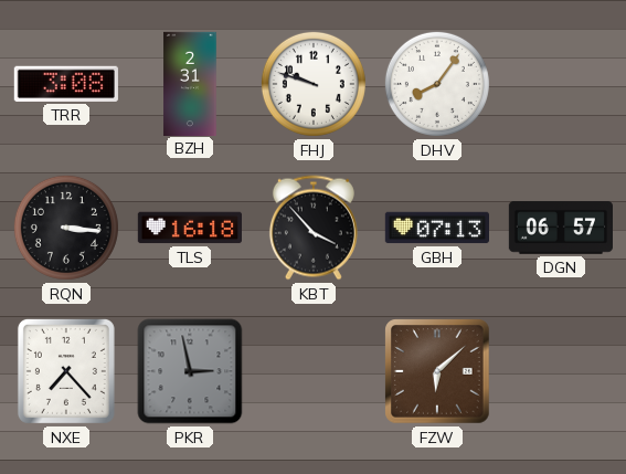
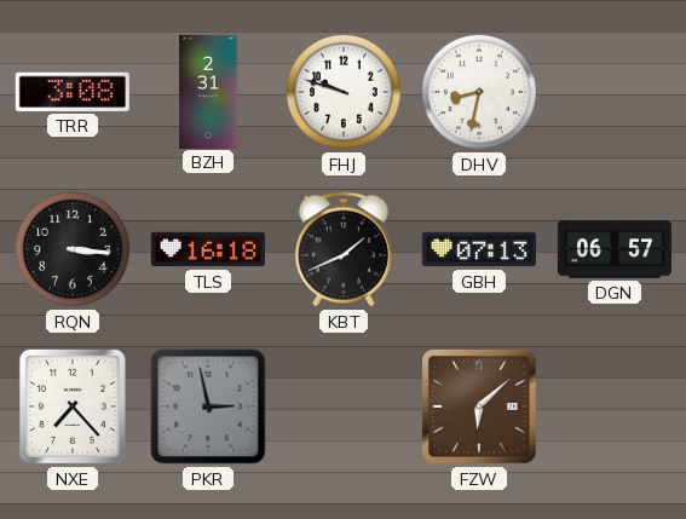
DHV: 8:06 -> 8:32 (479, 92)
KBT: 3:53 -> 1:41 (344, 249)
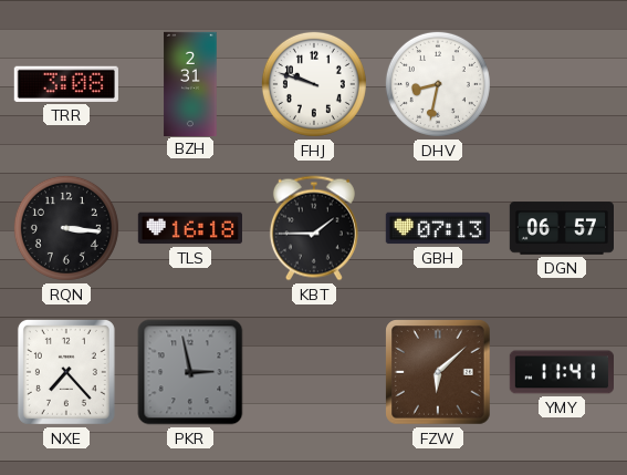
KBT: 1:41 -> 1:45 (314, 228)
YMY: none -> 11:41 (561, 372)
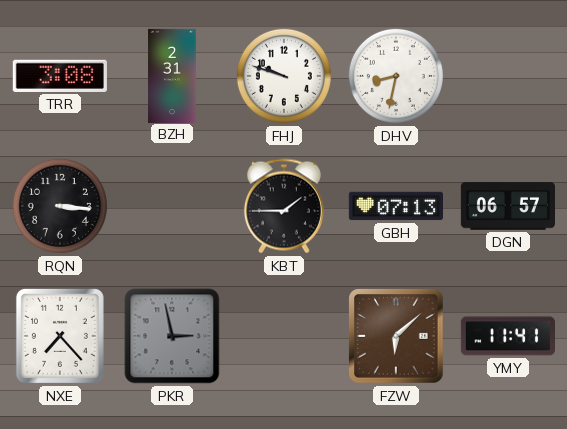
TLS: 16:18 -> none (189, 228)
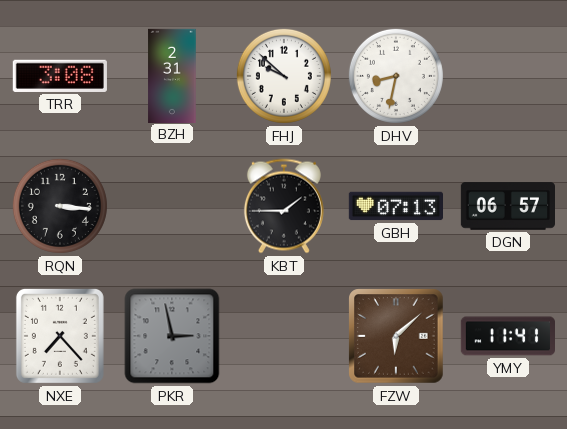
FHJ: 9:48 -> 9:52 (284, 76)
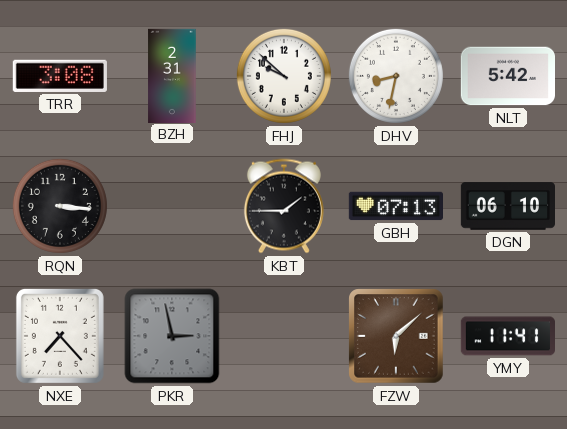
NLT: none -> 5:42 (507, 76)
DGN: 06:57 -> 06:10 (507, 206)
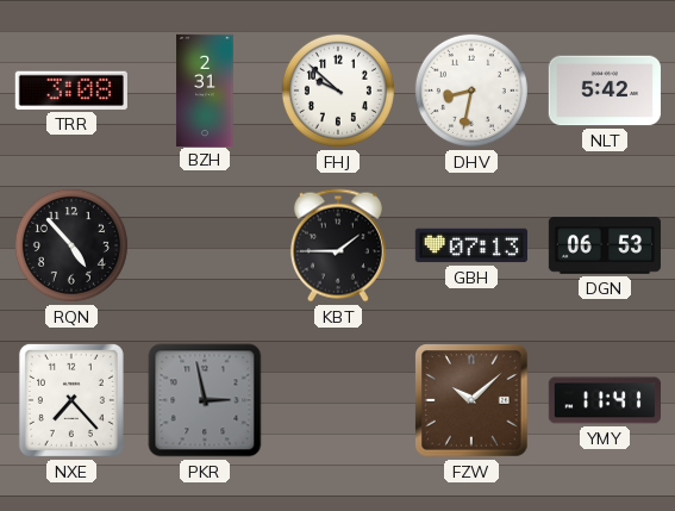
RQN: 3:16 -> 4:53 (71, 245)
DGN: 06:10 -> 06:53 (604, 245)
FZW: 6:08 -> 10:08 (471, 400)
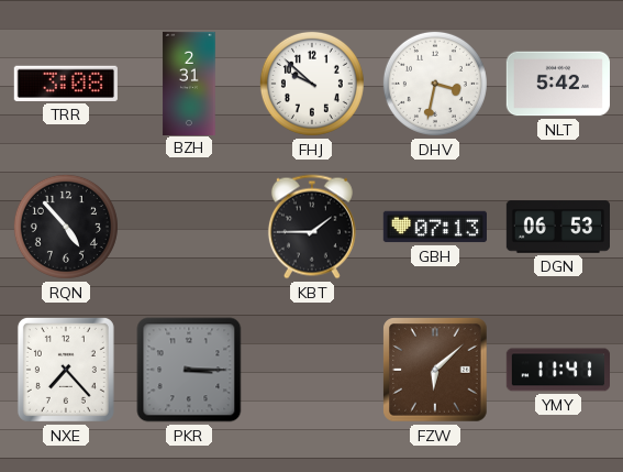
DHV: 8:32 -> 3:32 (435, 84)
PKR: 2:58 -> 3:15 (189, 370)
FZW: 10:08 -> 6:08 (435, 370)
